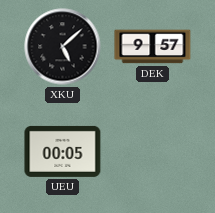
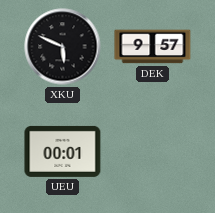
XKU: 5:08 -> 5:49 (63, 47)
UEU: 00:05 -> 00:01 (63, 151)
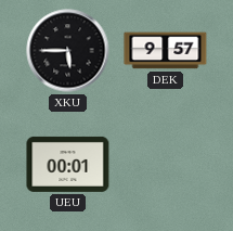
XKU: 5:49 -> 5:45 (68, 51)
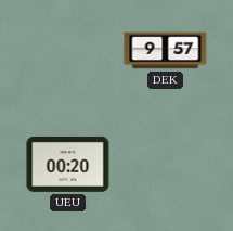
XKU: 5:45 -> none (68, 51)
UEU: 00:01 -> 00:20 (68, 164)
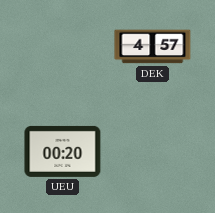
DEK: 9:57 -> 4:57 (153, 47)
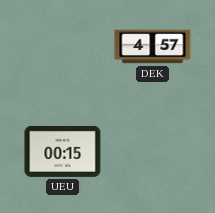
UEU: 00:20 -> 00:15 (63, 151)
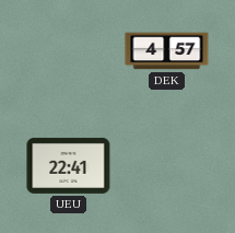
UEU: 00:15 -> 22:41 (69, 165)
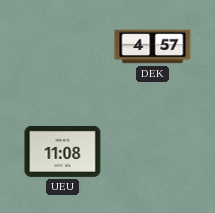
UEU: 22:41 -> 11:08 (63, 151)
